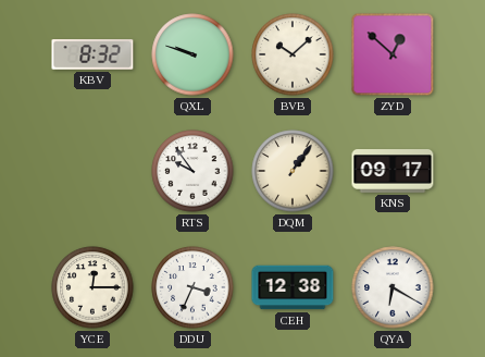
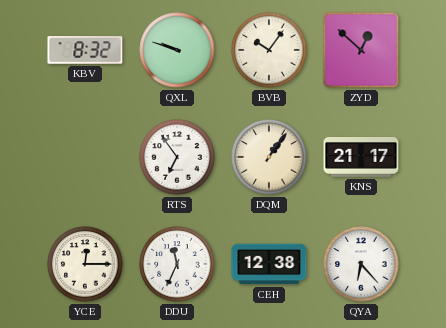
BVB: 10:08 -> 10:06 (269, 50)
RTS: 9:54 -> 6:54 (177, 157)
KNS: 09:17 -> 21:17 (361, 158)
DDU: 3:34 -> 11:34 (177, 264)
QYA: 6:20 -> 6:23 (361, 264)
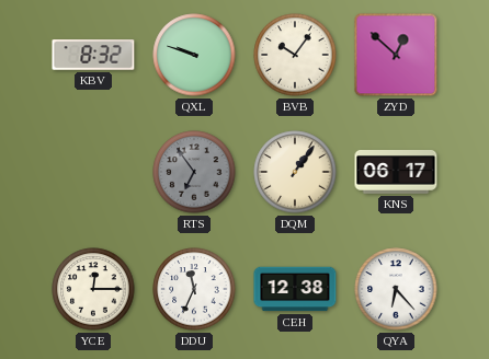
RTS dial: white -> grey (194, 172)
KNS: 21:17 -> 06:17 (396, 173)
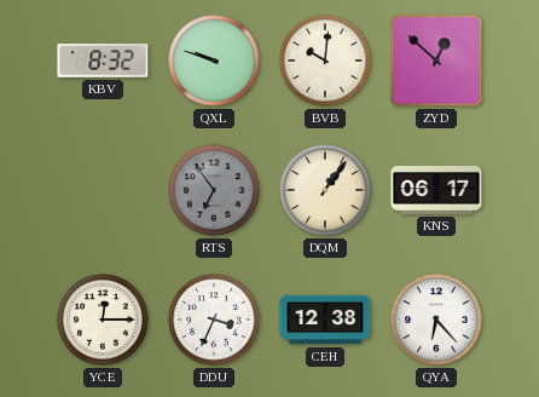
BVB: 10:06 -> 10:01 (325, 61)
DDU: 11:34 -> 3:34 (214, 320)
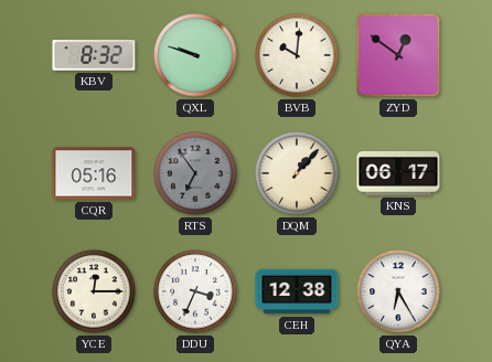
ZYD: 12:52 -> 12:51 (398, 55)
CQR: none -> 05:16 (94, 173)
DQM: 1:06 -> 1:07 (297, 173)
QYA: 6:23 -> 6:25 (398, 291)
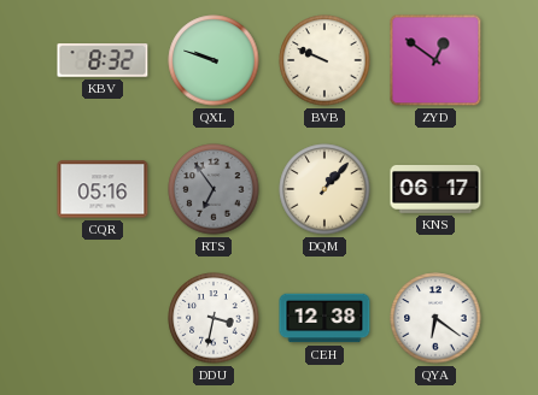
BVB: 10:01 -> 9:49 (324, 60)
YCE: 12:15 -> none (94, 291)
DDU: 3:34 -> 3:32 (214, 318)
QYA: 6:25 -> 6:21 (435, 318)
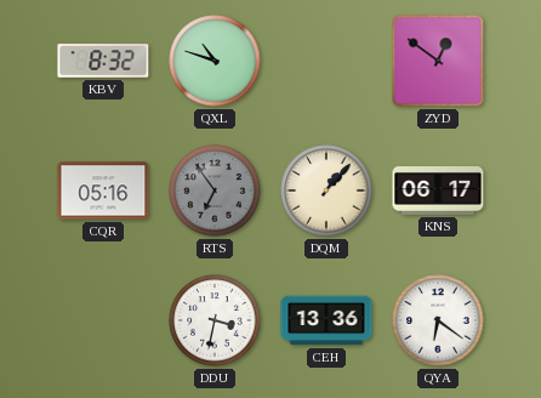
QXL: 9:48 -> 10:48 (215, 61)
BVB: 9:49 -> none (324, 60)
CEH: 12:38 -> 13:36 (326, 320)
